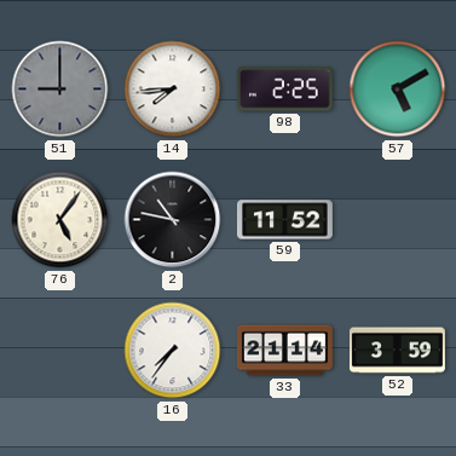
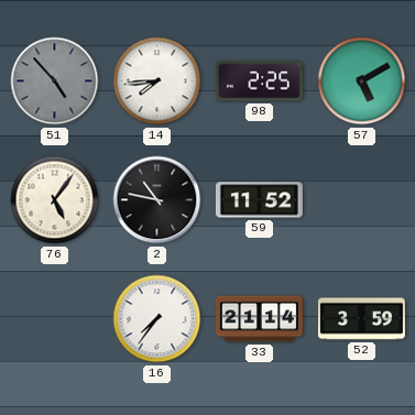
51: 9:00 -> 4:53 (55, 81)
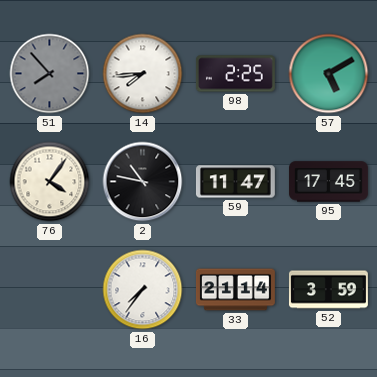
51: 4:53 -> 7:53 (50, 74)
76: 5:06 -> 4:06 (50, 182)
59: 11:52 -> 11:47 (235, 182)
95: none -> 17:45 (329, 182)
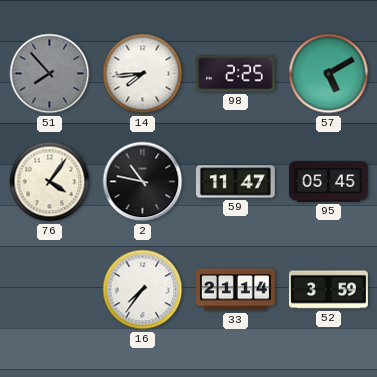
95: 17:45 -> 05:45 (329, 182)
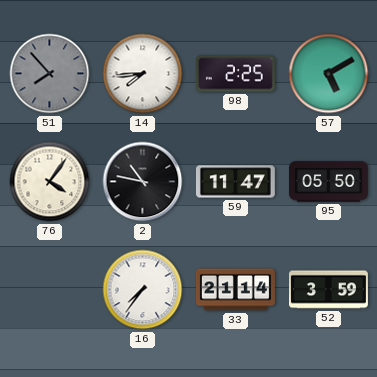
95: 05:45 -> 05:50 (329, 182)
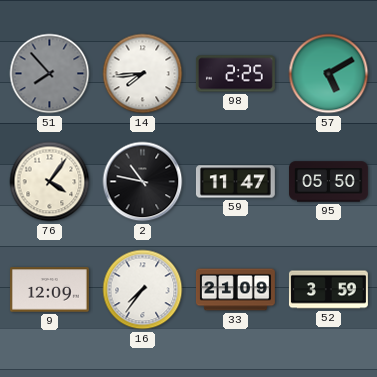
9: none -> 12:09 (49, 290)
33: 21:14 -> 21:09 (236, 290)
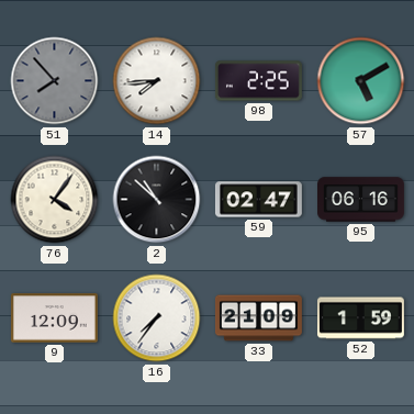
2: 10:47 -> 10:52 (157, 200)
59: 11:47 -> 02:47 (258, 200)
95: 05:50 -> 06:16 (361, 200)
52: 3:59 -> 1:59 (360, 318)
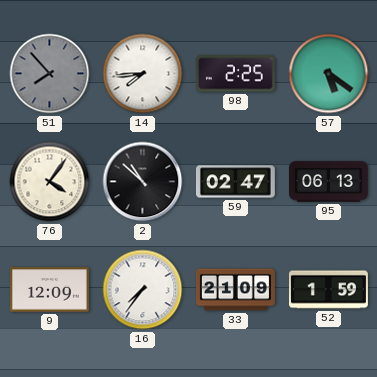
57: 5:10 -> 5:21 (329, 74)
95: 06:16 -> 06:13 (329, 182)
